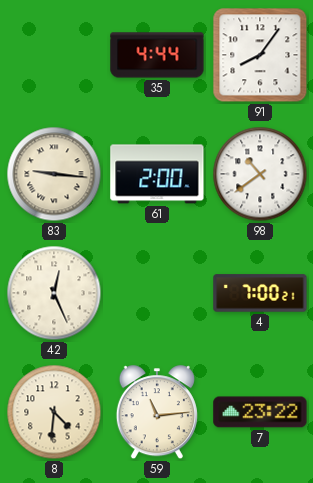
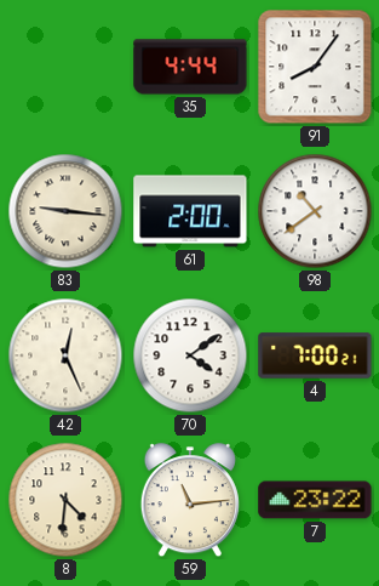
70: none -> 4:09 (190, 355)
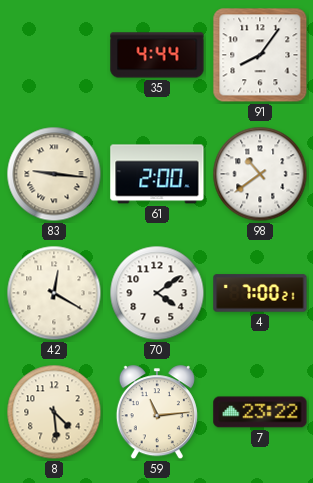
42: 12:26 -> 12:20 (54, 293)
8: 4:31 -> 4:29 (54, 412)
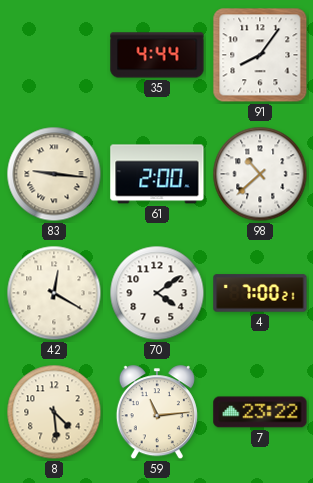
98: 10:39 -> 10:38 (260, 174)
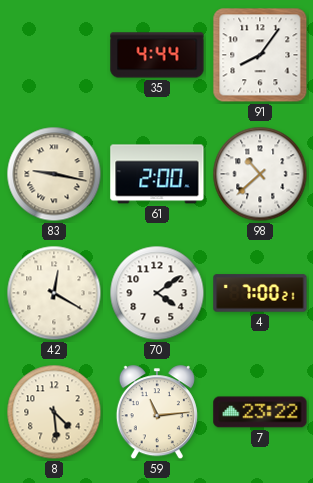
83: 9:16 -> 9:17 (54, 174)
